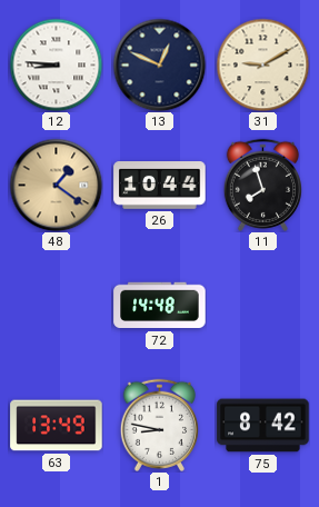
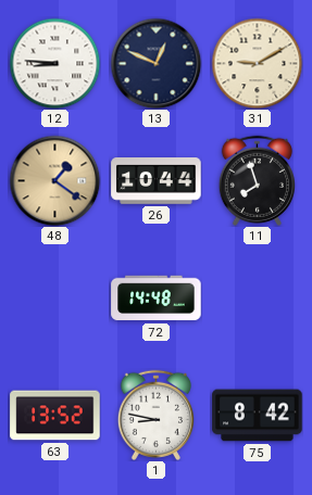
63: 13:49 -> 13:52 (55, 416)
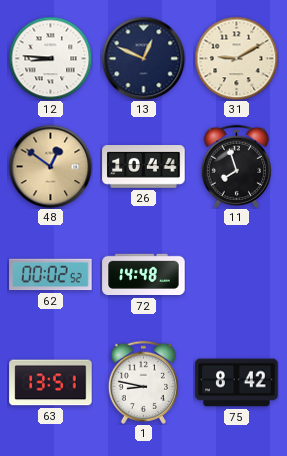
48: 1:21 -> 12:51 (50, 166)
62: none -> 00:02 (51, 275)
63: 13:52 -> 13:51 (51, 383)
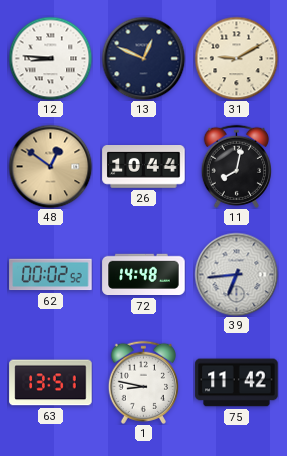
11: 7:57 -> 8:02 (236, 166)
39: none -> 6:44 (236, 274)
75: 8:42 -> 11:42 (237, 383)
